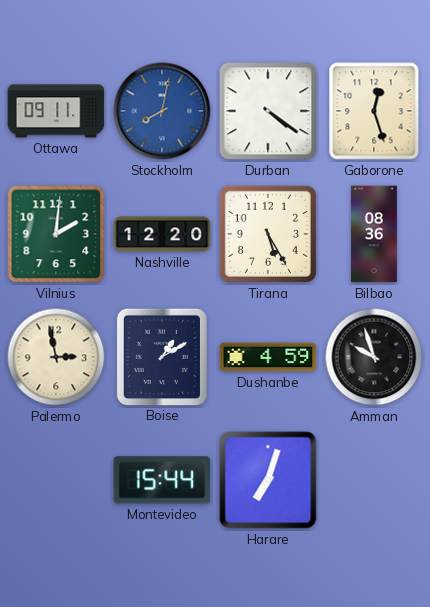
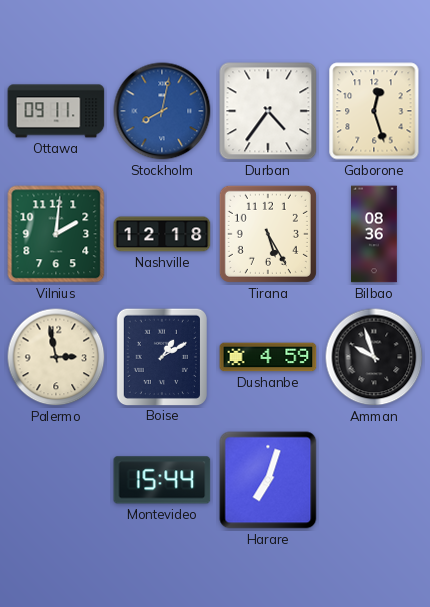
Durban: 4:21 -> 4:36 (268, 111)
Nashville: 12:20 -> 12:18 (162, 234)
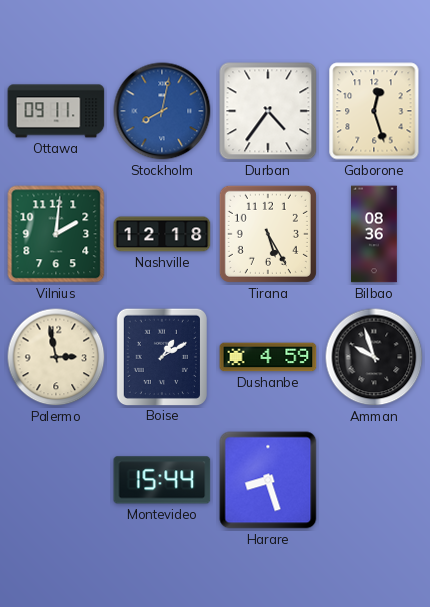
Harare: 7:03 -> 8:27 (268, 480)
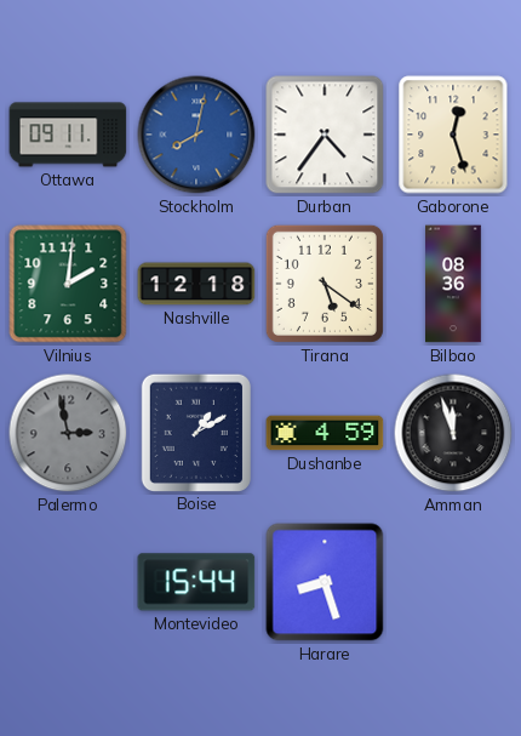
Tirana: 5:25 -> 5:21 (325, 284)
Palermo dial: cream -> grey (68, 433)
Amman: 9:57 -> 11:57 (453, 433)
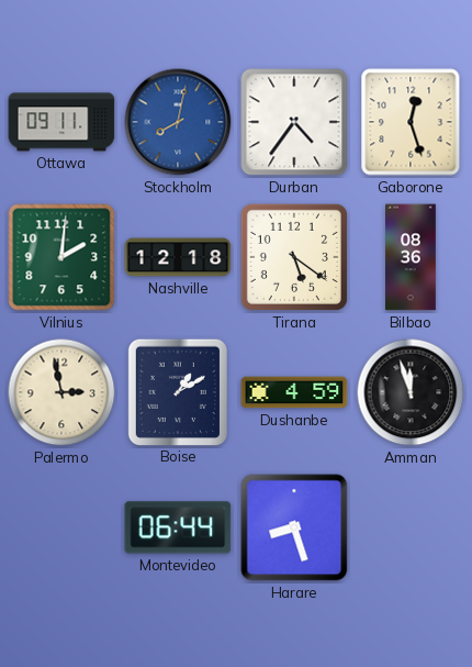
Palermo dial: grey -> cream (61, 392)
Montevideo: 15:44 -> 06:44 (178, 527)
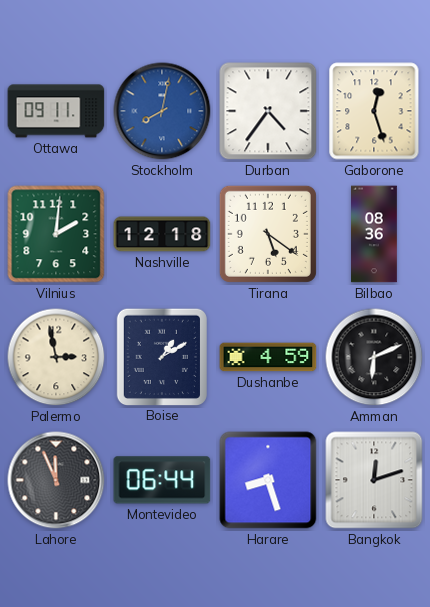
Amman: 11:57 -> 6:11 (374, 357)
Lahore: none -> 11:56 (56, 480)
Bangkok: none -> 12:12 (374, 480)
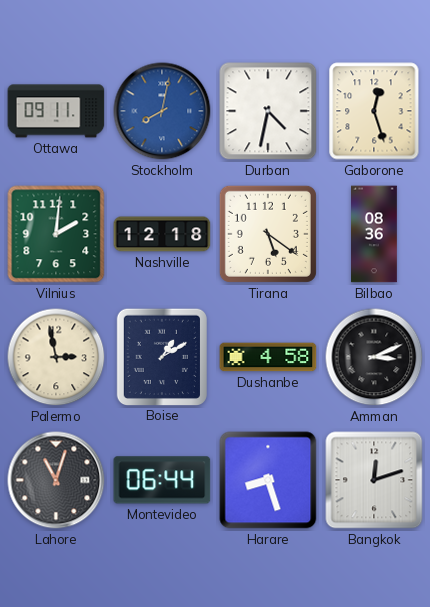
Durban: 4:36 -> 4:32 (268, 111)
Dushanbe: 4:59 -> 4:58 (268, 357)
Amman: 6:11 -> 3:11 (374, 357)
Lahore: 11:56 -> 11:03 (56, 480)
